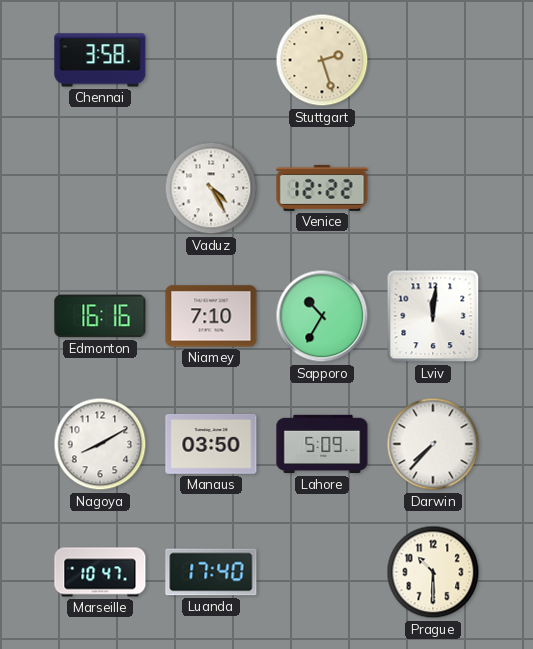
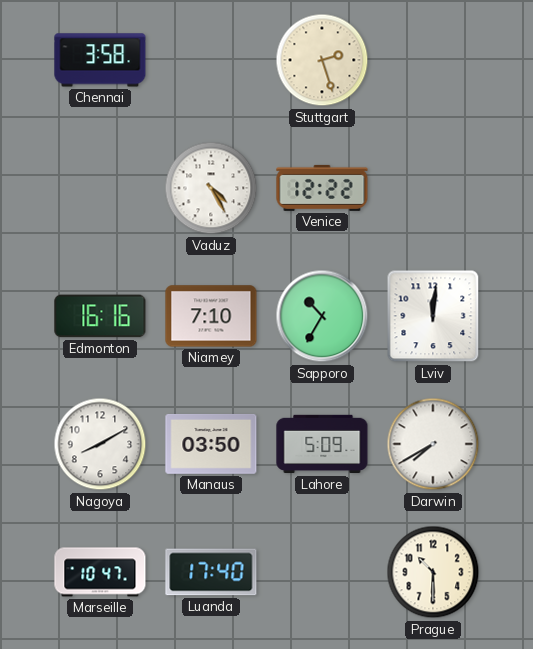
Darwin: 7:37 -> 7:40 (433, 444)
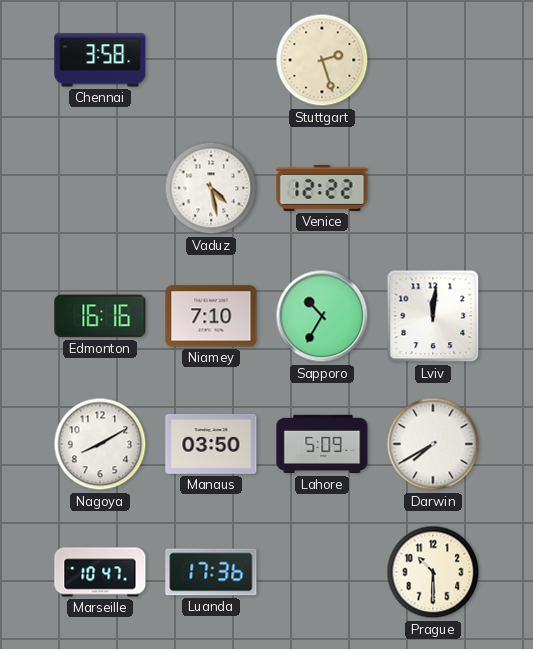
Vaduz: 4:25 -> 4:28 (211, 188)
Luanda: 17:40 -> 17:36 (211, 572)
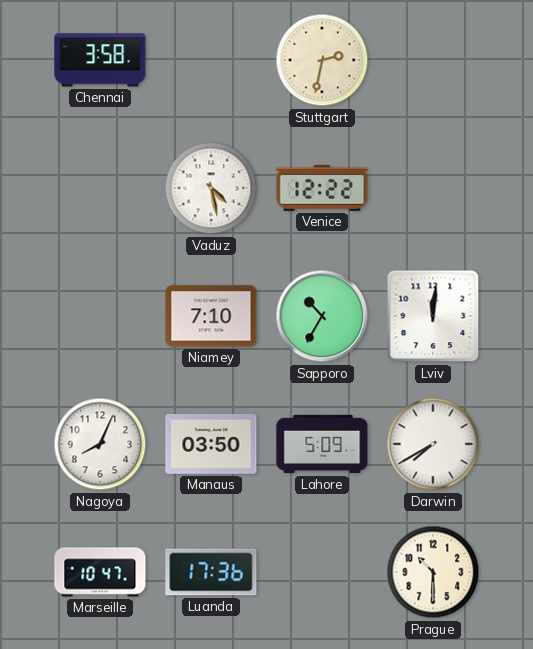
Stuttgart: 2:27 -> 2:32 (322, 60)
Edmonton: 16:16 -> none (100, 316)
Nagoya: 8:10 -> 8:04 (100, 444)
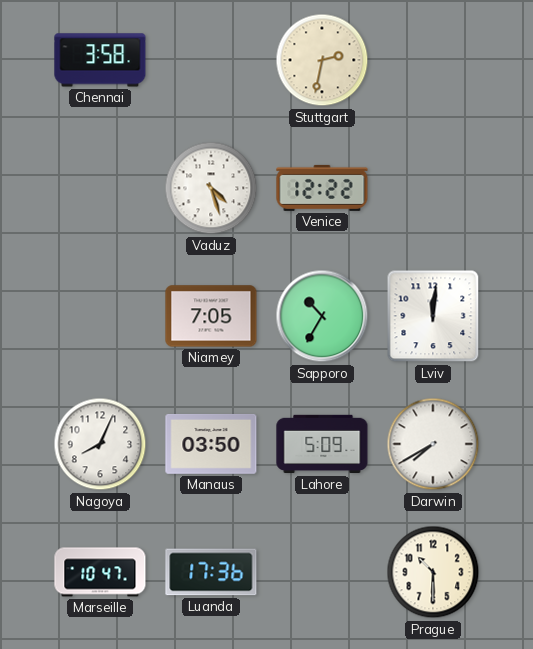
Vaduz: 4:28 -> 4:27 (211, 188)
Niamey: 7:10 -> 7:05 (211, 316)
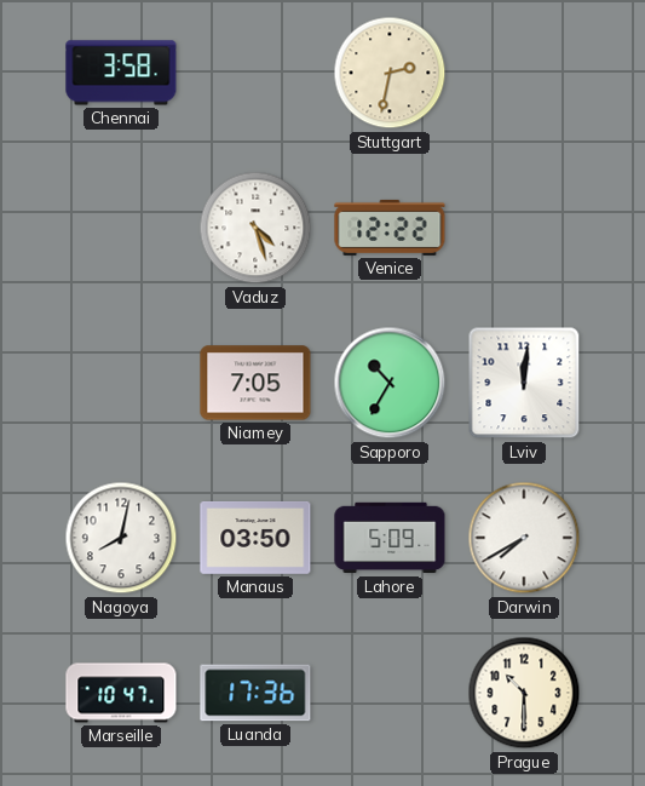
Nagoya: 8:04 -> 8:02 (121, 538)
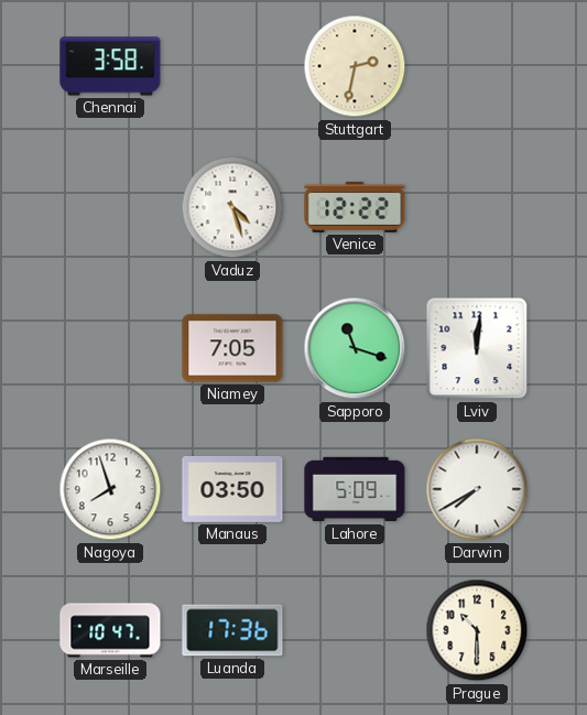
Sapporo: 10:35 -> 11:18 (355, 348)
Nagoya: 8:02 -> 7:57 (110, 489)
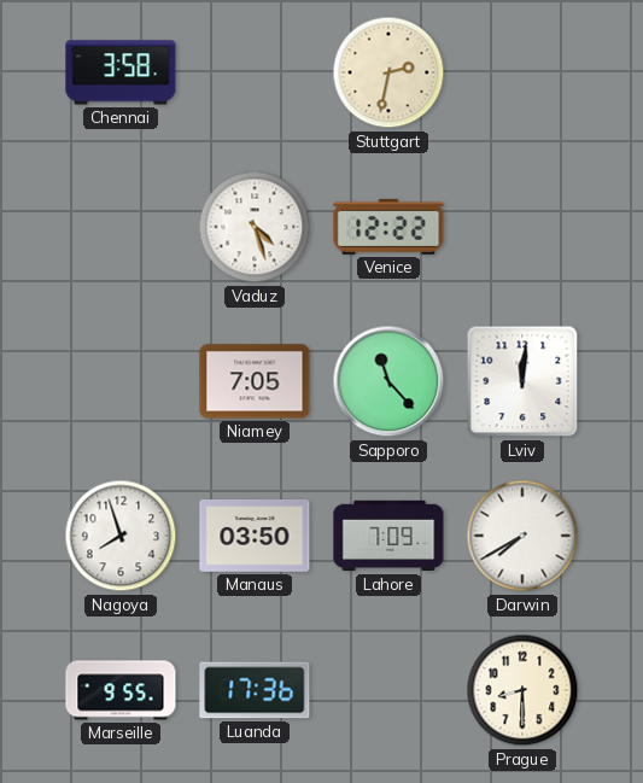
Sapporo: 11:18 -> 11:23 (388, 381)
Lahore: 5:09 -> 7:09 (388, 536)
Marseille: 10:47 -> 9:55 (121, 690)
Prague: 10:30 -> 8:30 (522, 690)
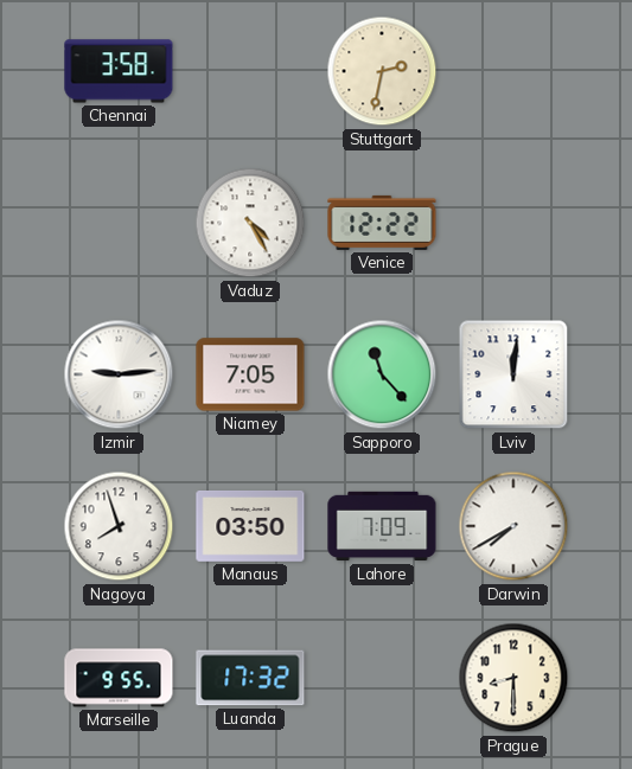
Vaduz: 4:27 -> 4:25 (250, 223)
Izmir: none -> 9:14 (119, 374)
Luanda: 17:36 -> 17:32 (250, 678)
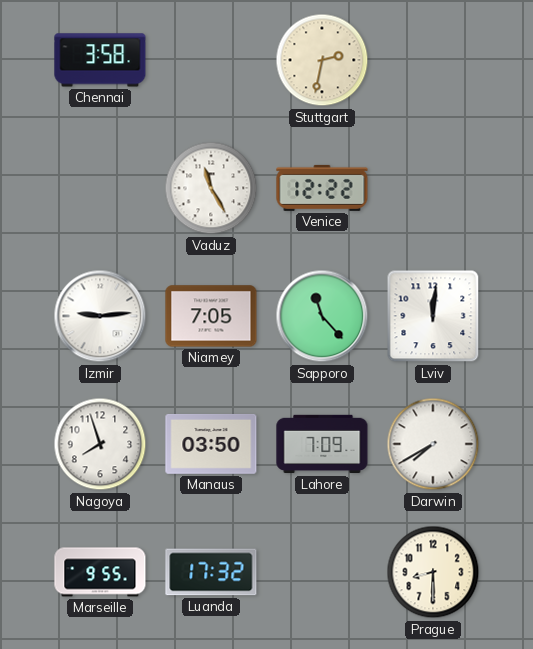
Vaduz: 4:25 -> 11:25 (211, 188)
